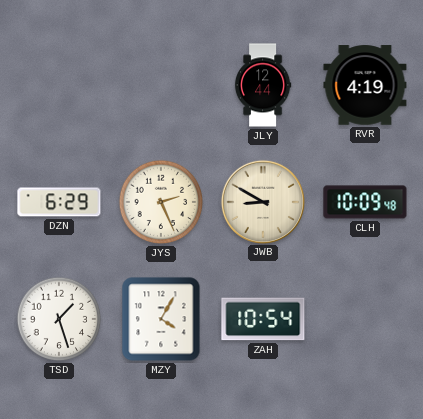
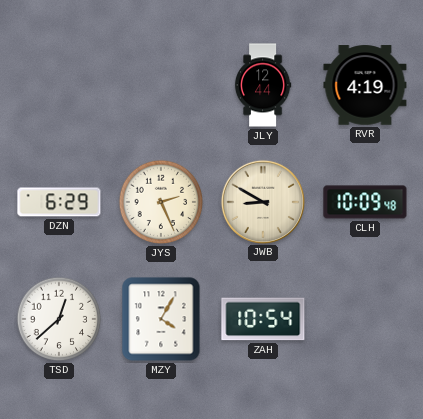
TSD: 1:27 -> 12:38 (59, 319)
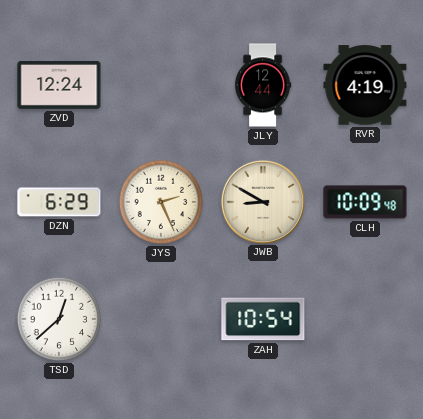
ZVD: none -> 12:24 (59, 85)
MZY: 4:05 -> none (161, 319)
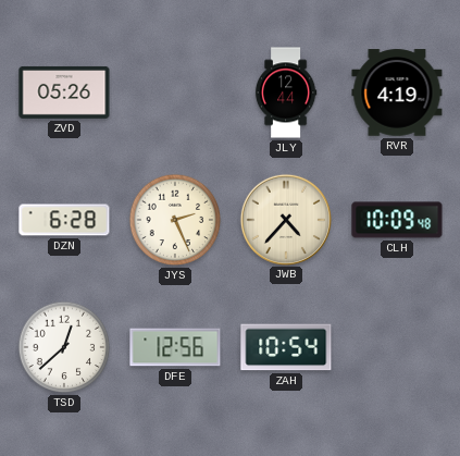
ZVD: 12:24 -> 05:26 (64, 93)
DZN: 6:29 -> 6:28 (64, 220)
JWB: 8:50 -> 4:37 (285, 219)
DFE: none -> 12:56 (175, 347)
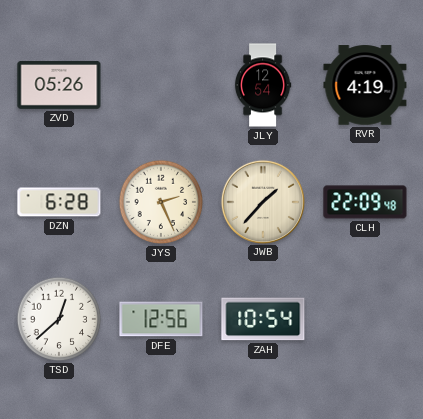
JLY: 12:44 -> 12:54 (263, 85)
JWB: 4:37 -> 1:37 (262, 201)
CLH: 10:09 -> 22:09 (365, 202)
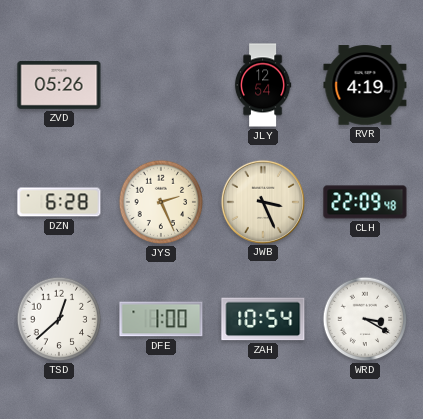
JWB: 1:37 -> 3:26 (262, 201)
DFE: 12:56 -> 1:00 (161, 319)
WRD: none -> 3:20 (365, 319)
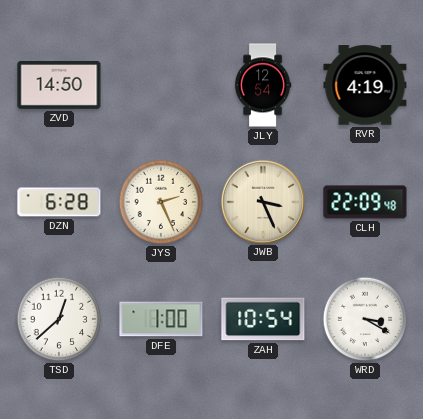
ZVD: 05:26 -> 14:50 (59, 85)
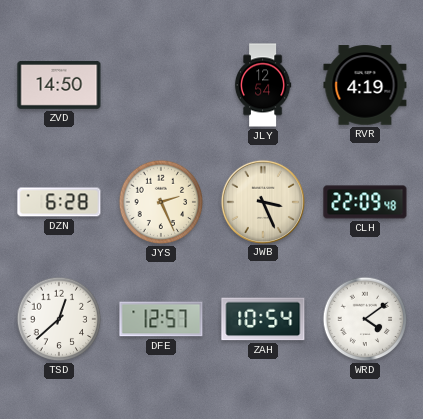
DFE: 1:00 -> 12:57 (161, 319)
WRD: 3:20 -> 4:09 (365, 319)
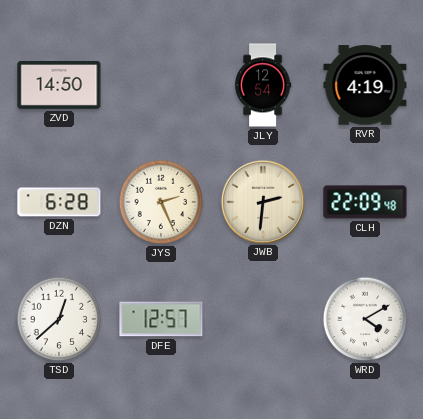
JWB: 3:26 -> 2:31 (262, 201)
ZAH: 10:54 -> none (263, 319)
WRD: 4:09 -> 4:10 (365, 319)
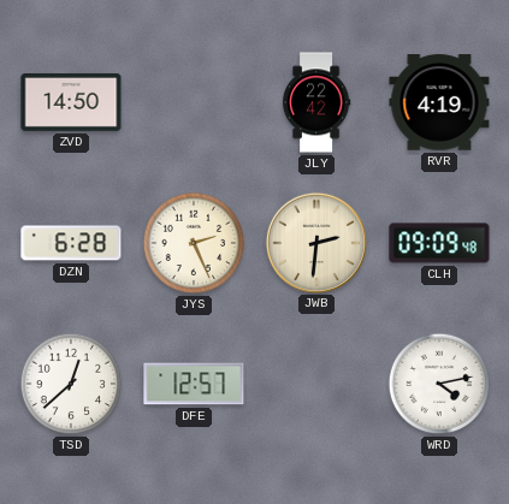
JLY: 12:54 -> 22:42 (316, 102)
CLH: 22:09 -> 09:09 (439, 243)
WRD: 4:10 -> 4:13 (439, 384)
